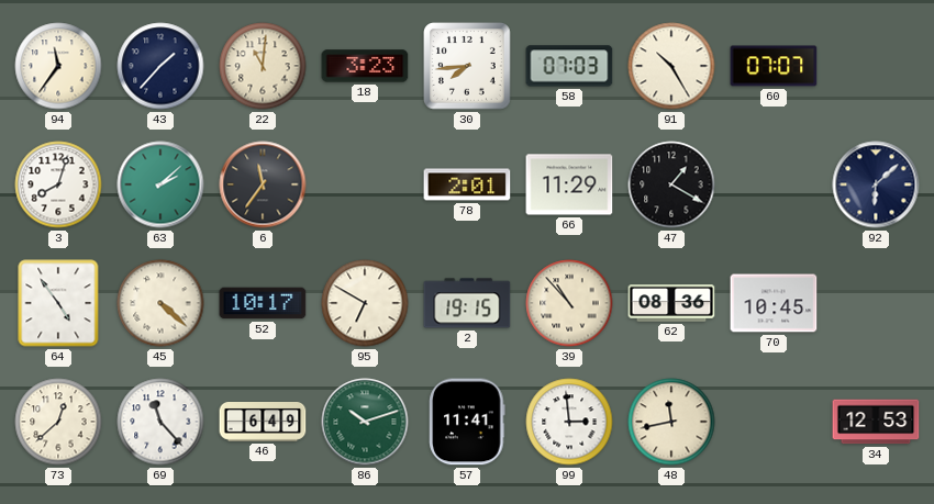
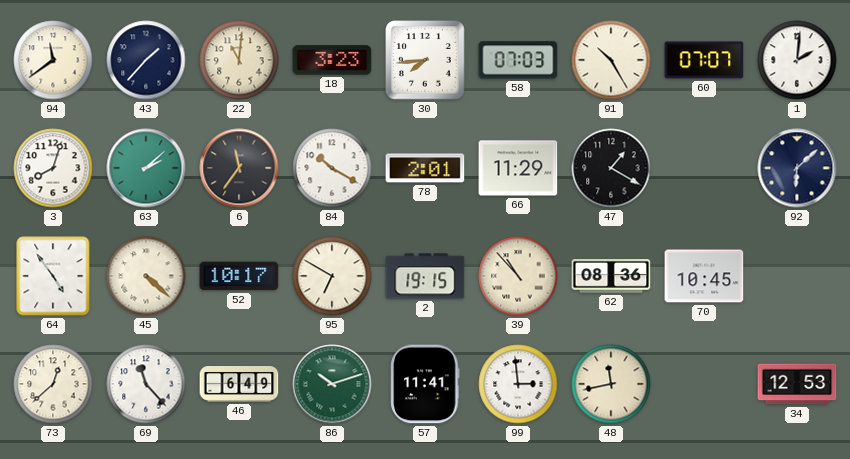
94: 11:36 -> 11:39 (53, 60)
1: none -> 2:01 (797, 60)
84: none -> 10:20 (332, 168)
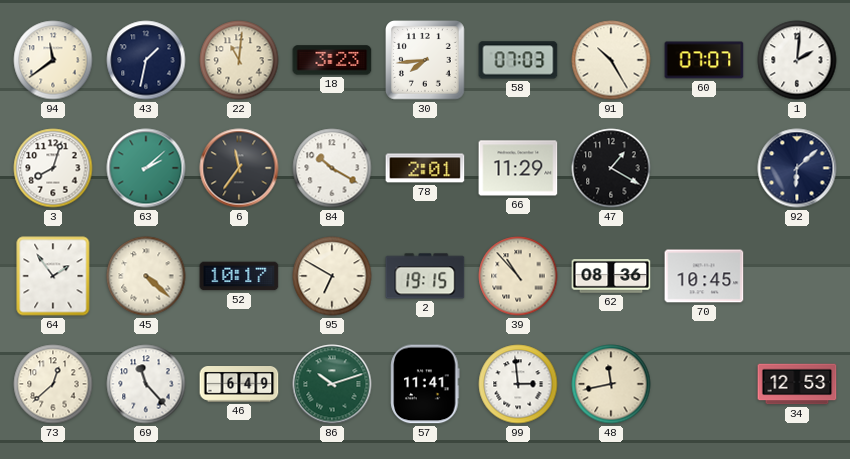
43: 1:37 -> 1:32 (146, 60)
64: 4:54 -> 1:54 (53, 276)
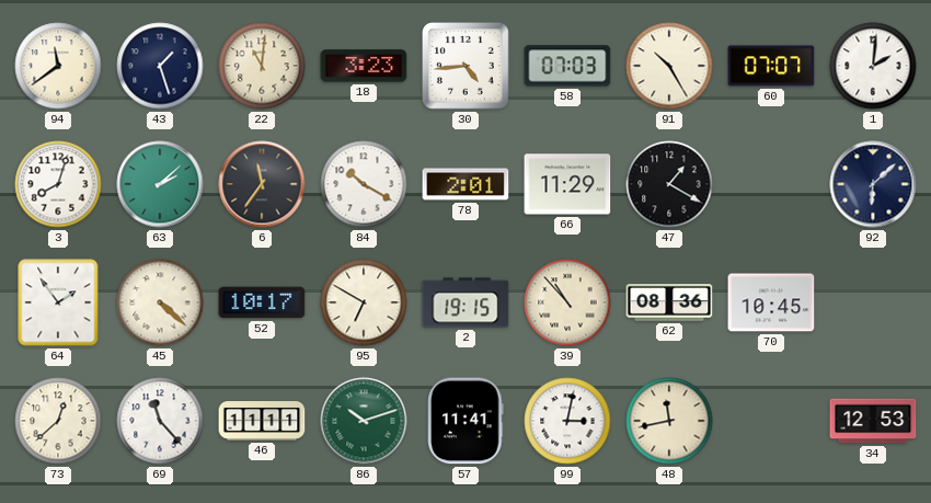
43: 1:32 -> 1:27 (160, 66)
30: 7:44 -> 4:44 (467, 67)
46: 6:49 -> 11:11 (262, 422)
99: 2:59 -> 3:02 (567, 421)
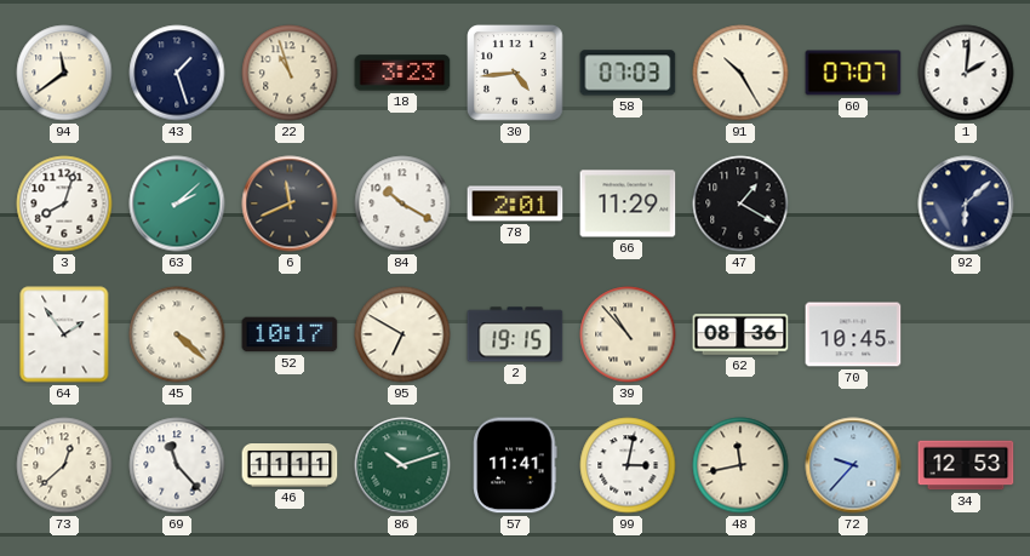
22: 11:01 -> 10:57 (290, 73)
6: 11:36 -> 11:41 (290, 204)
72: none -> 9:37 (853, 465)
